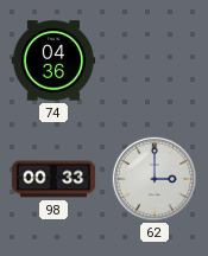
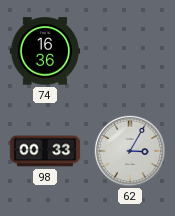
74: 04:36 -> 16:36 (45, 51)
62: 3:00 -> 3:05 (129, 150)
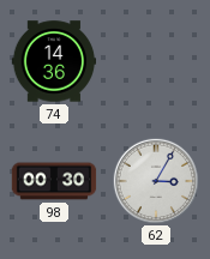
74: 16:36 -> 14:36 (54, 61)
98: 00:33 -> 00:30 (54, 181)
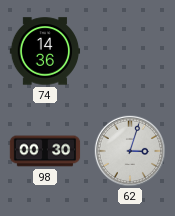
62: 3:05 -> 3:03 (129, 150)
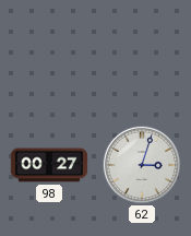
74: 14:36 -> none (45, 51)
98: 00:30 -> 00:27 (49, 165)
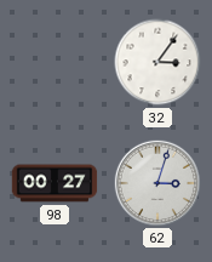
32: none -> 3:06 (157, 62)
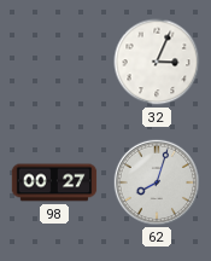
32: 3:06 -> 3:04 (157, 62)
62: 3:03 -> 8:03 (156, 181)
